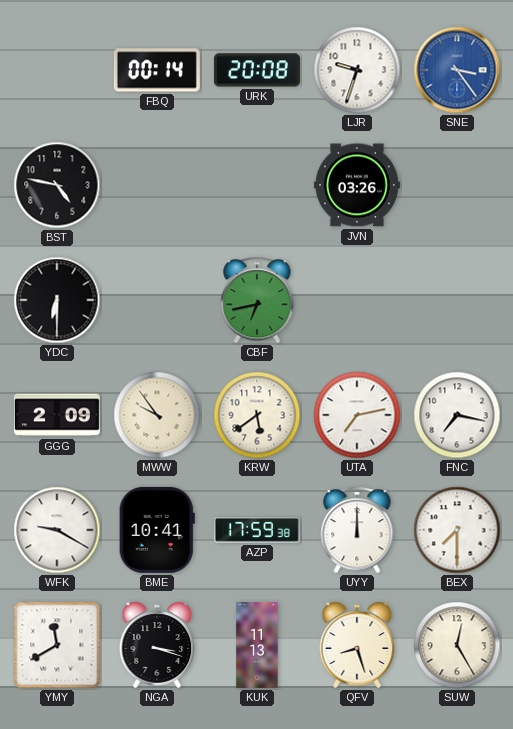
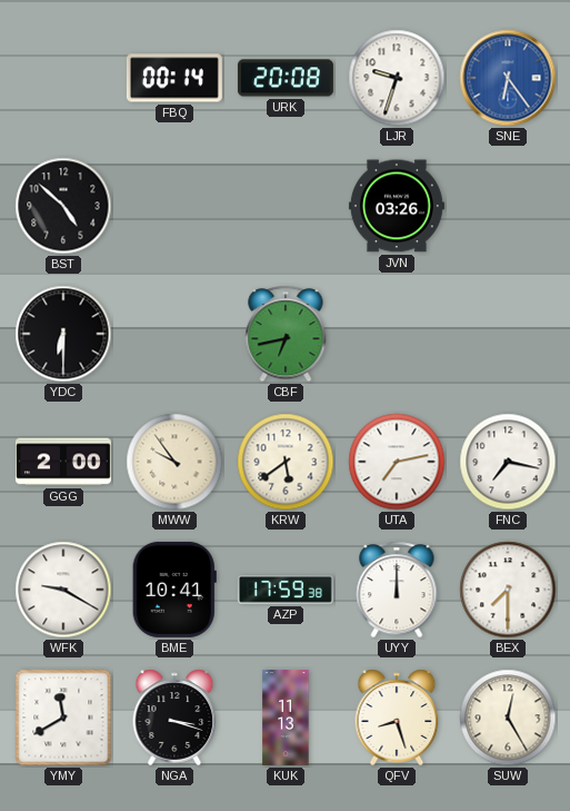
SNE: 3:24 -> 6:24 (508, 78)
BST: 4:47 -> 4:52 (63, 206)
GGG: 2:09 -> 2:00 (63, 462)
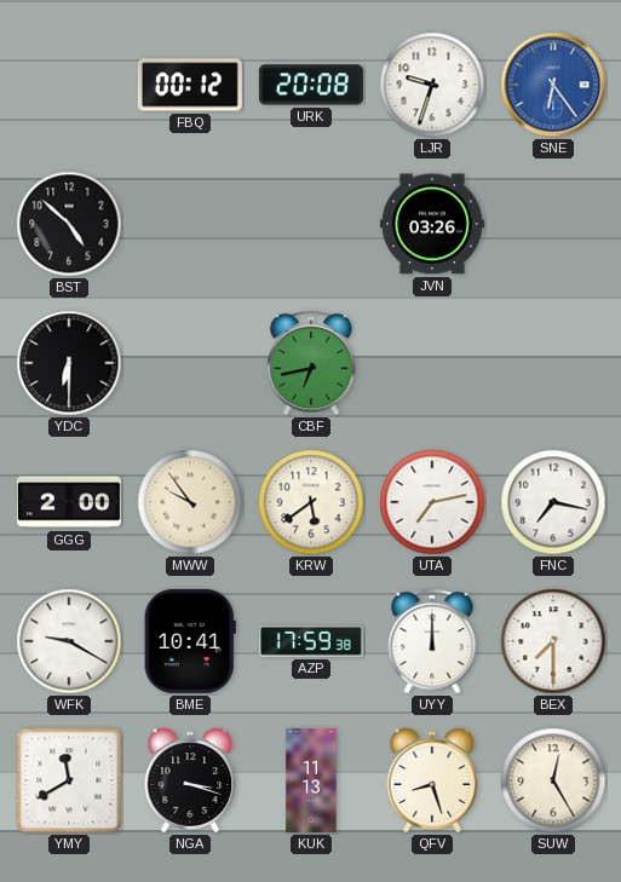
FBQ: 00:14 -> 00:12 (190, 85)
